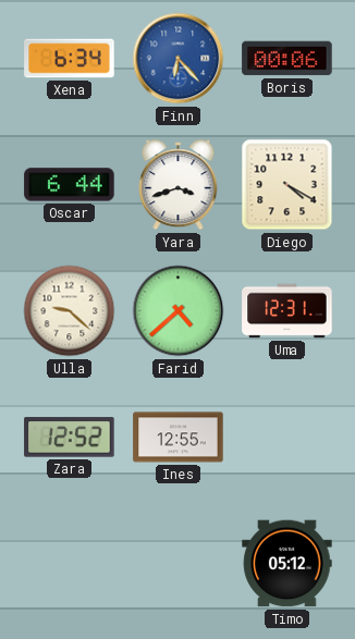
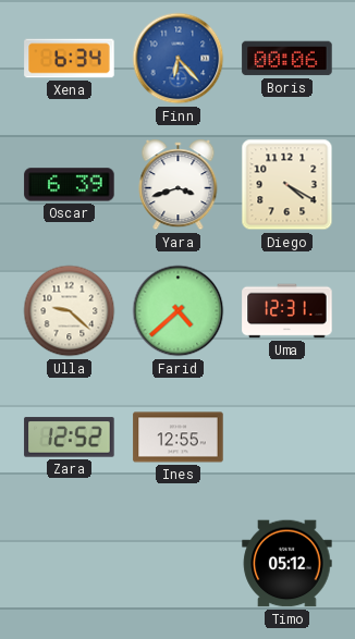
Oscar: 6:44 -> 6:39 (70, 185)
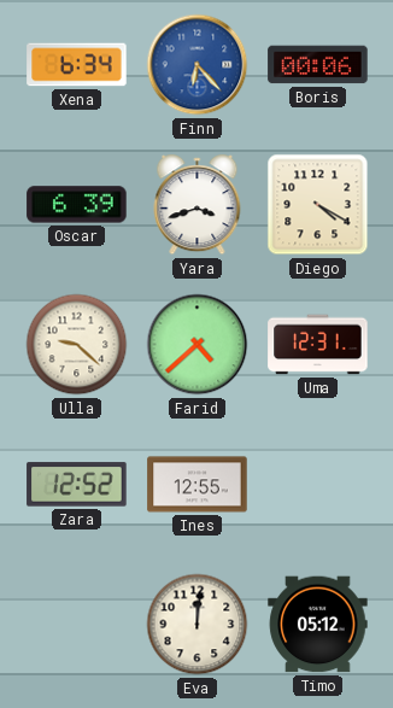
Eva: none -> 12:01 (198, 625)
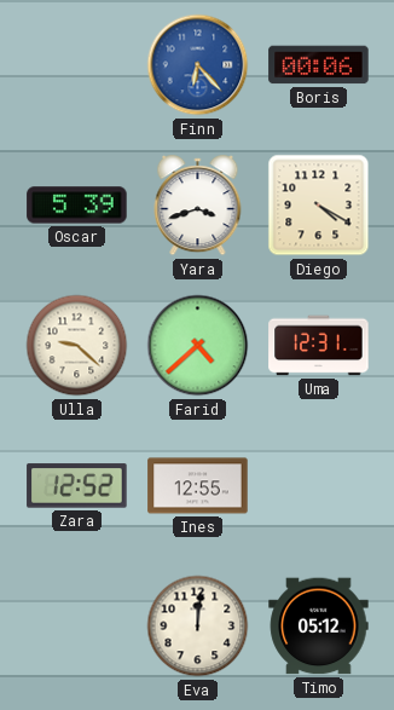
Xena: 6:34 -> none (77, 65)
Oscar: 6:39 -> 5:39 (77, 206)
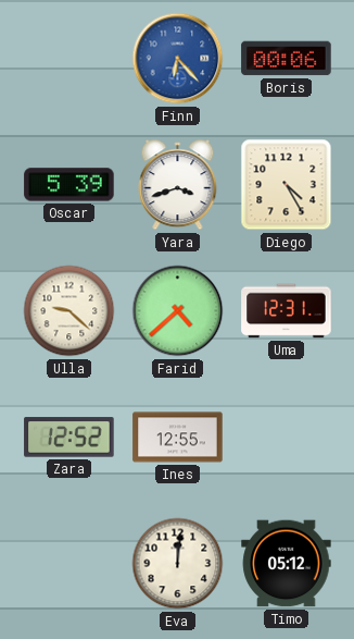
Diego: 4:20 -> 4:25 (287, 185)
